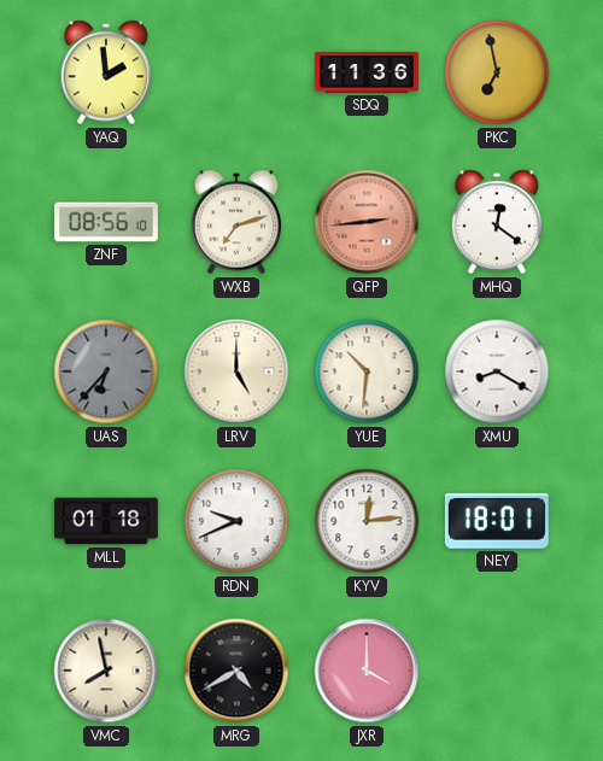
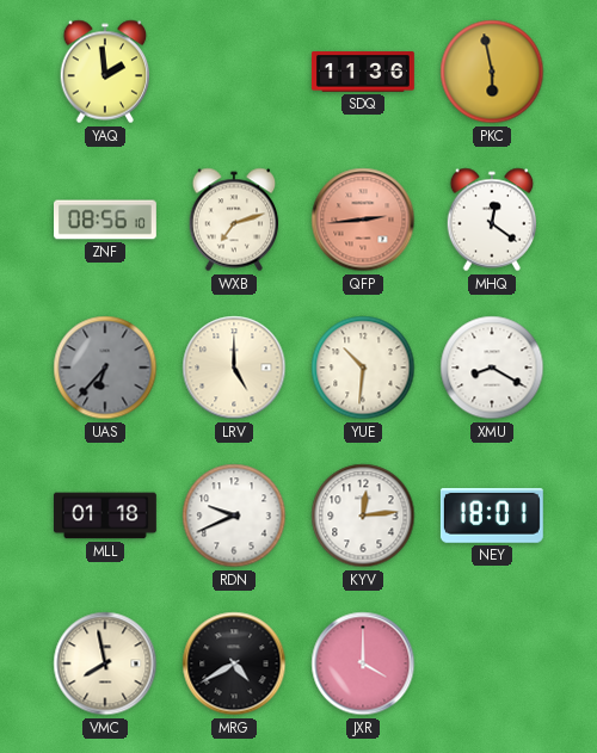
PKC: 6:58 -> 5:58 (492, 72)
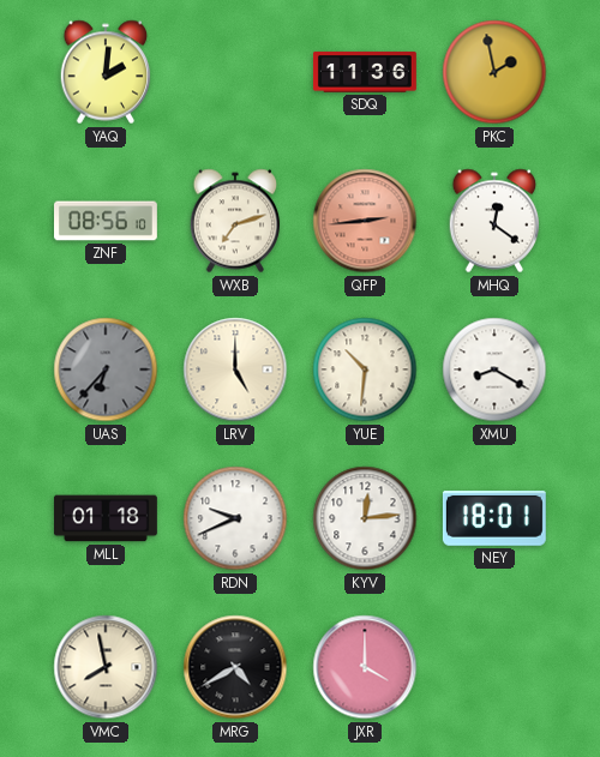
YAQ: 1:59 -> 2:01 (106, 72)
PKC: 5:58 -> 1:58 (494, 72)
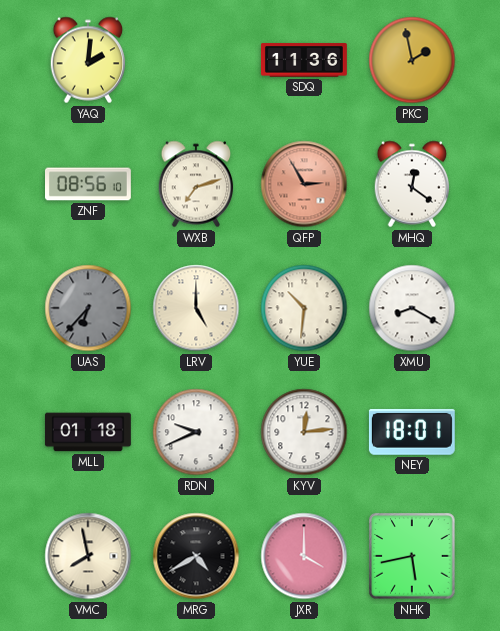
QFP: 2:44 -> 2:55 (304, 184)
NHK: none -> 5:43 (412, 556)
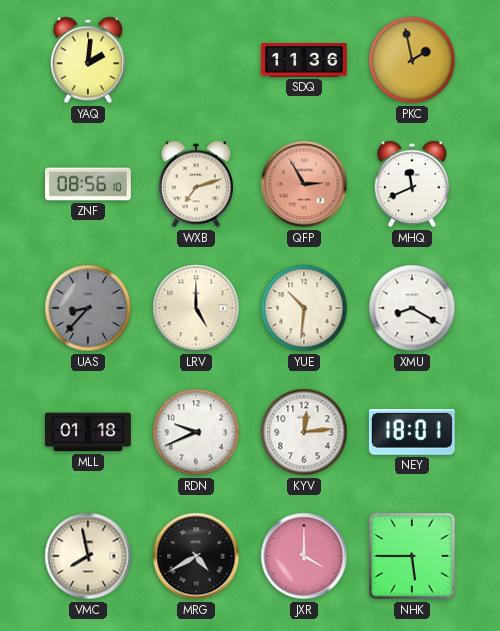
MHQ: 12:21 -> 11:41 (412, 184)
UAS: 6:37 -> 8:37 (88, 308)
NHK: 5:43 -> 5:45 (412, 556)
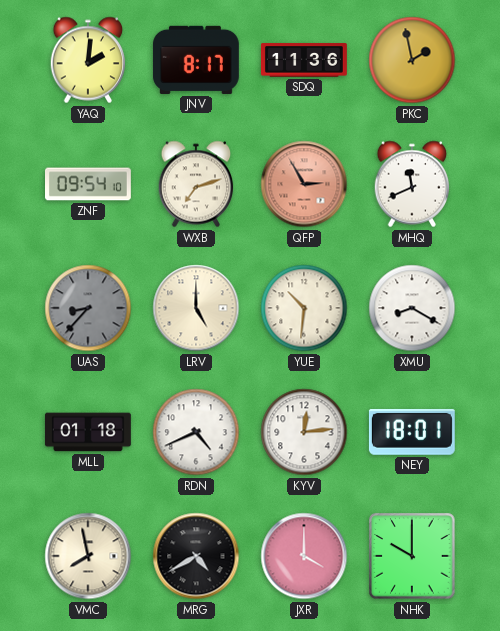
JNV: none -> 8:17 (196, 60)
ZNF: 08:56 -> 09:54 (89, 184)
RDN: 9:41 -> 4:41 (196, 432)
NHK: 5:45 -> 10:00 (412, 556)
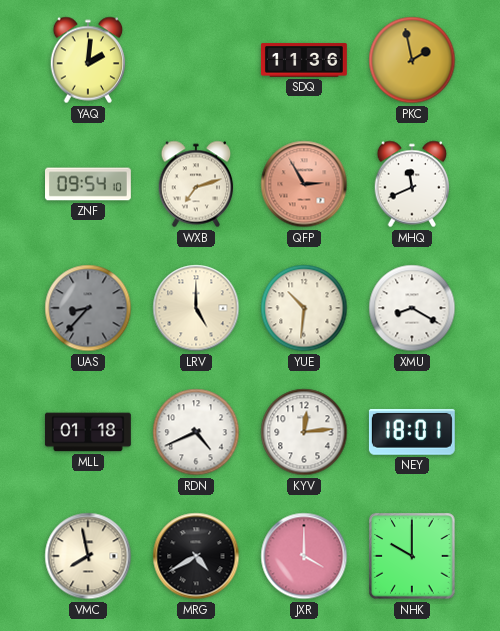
JNV: 8:17 -> none (196, 60)
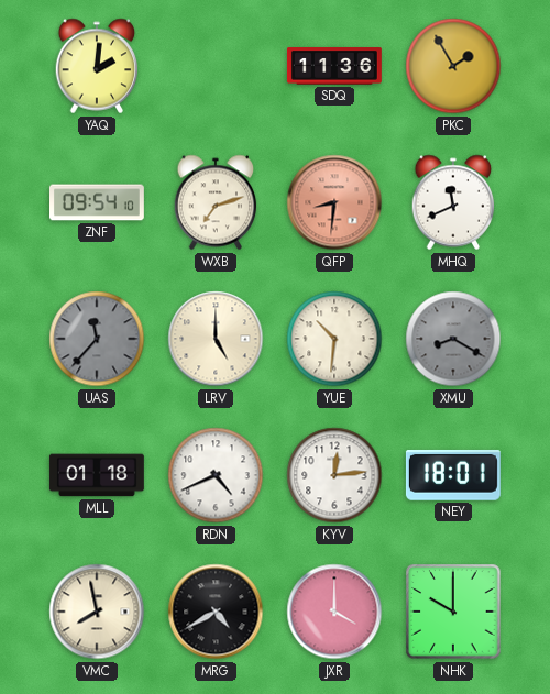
PKC: 1:58 -> 1:55 (453, 66)
QFP: 2:55 -> 8:31 (334, 202)
UAS: 8:37 -> 11:37 (97, 339)
XMU dial: white -> grey (453, 339)
